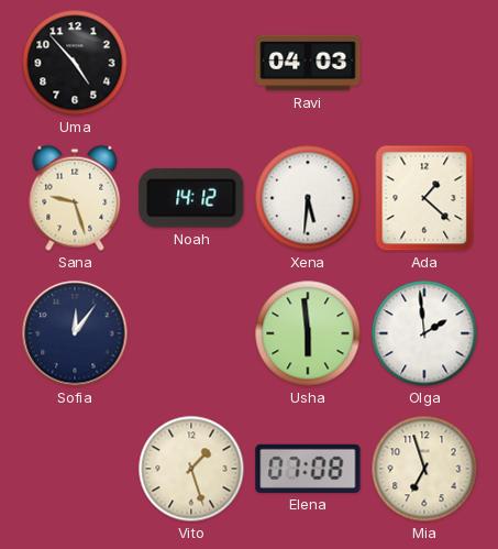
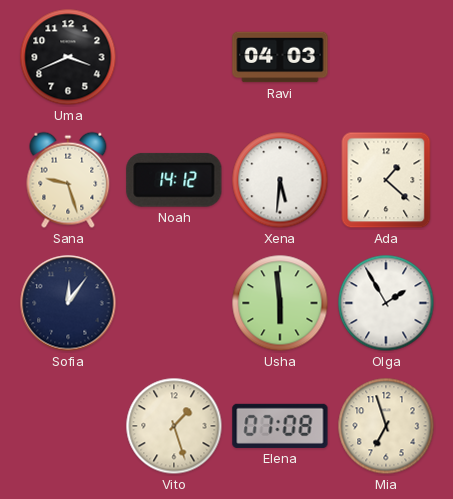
Uma: 4:53 -> 3:41 (68, 57)
Olga: 1:59 -> 1:55 (386, 303)
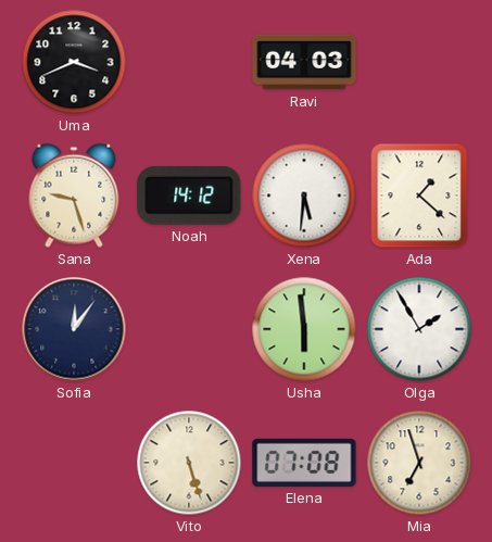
Vito: 1:27 -> 5:27 (189, 463)
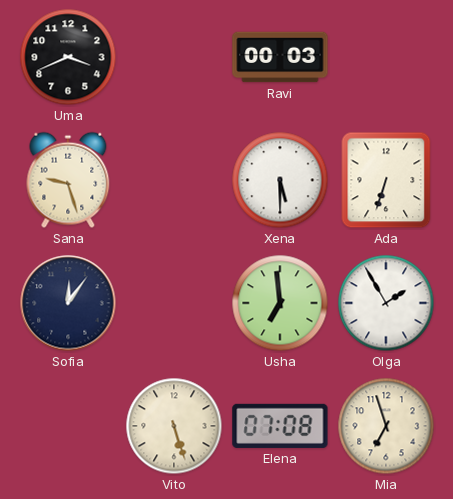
Ravi: 04:03 -> 00:03 (280, 57)
Noah: 14:12 -> none (189, 196)
Xena: 5:31 -> 5:30 (280, 180)
Ada: 1:22 -> 6:33 (386, 180)
Usha: 5:59 -> 6:59 (280, 303)
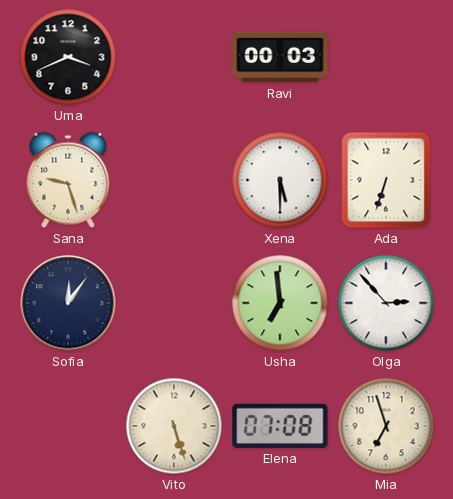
Olga: 1:55 -> 2:53 (386, 303)
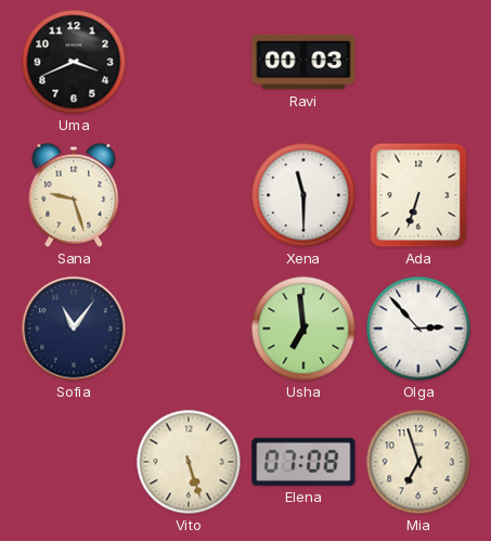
Xena: 5:30 -> 11:30 (303, 195)
Sofia: 12:06 -> 11:06 (74, 329)
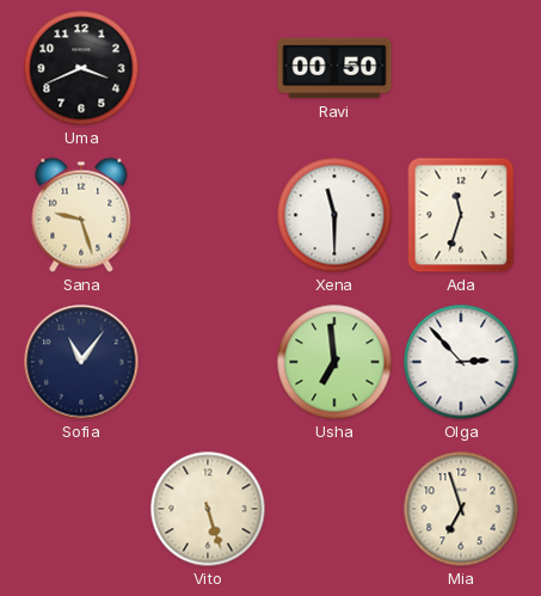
Ravi: 00:03 -> 00:50 (334, 68)
Ada: 6:33 -> 11:33 (461, 215)
Elena: 07:08 -> none (303, 462)
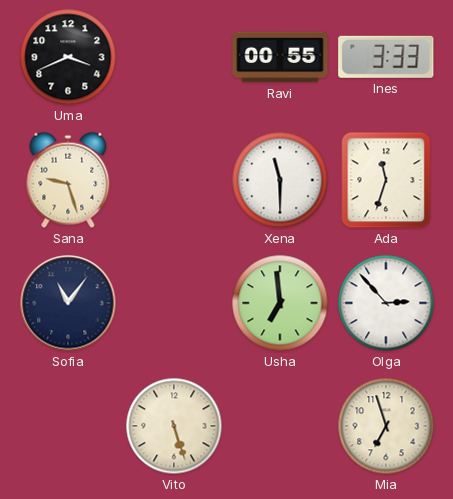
Ravi: 00:50 -> 00:55 (280, 57)
Ines: none -> 3:33 (386, 57)
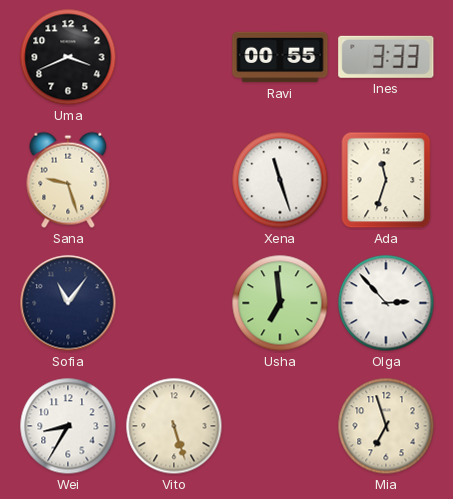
Xena: 11:30 -> 11:27 (280, 180)
Wei: none -> 8:35 (68, 426)
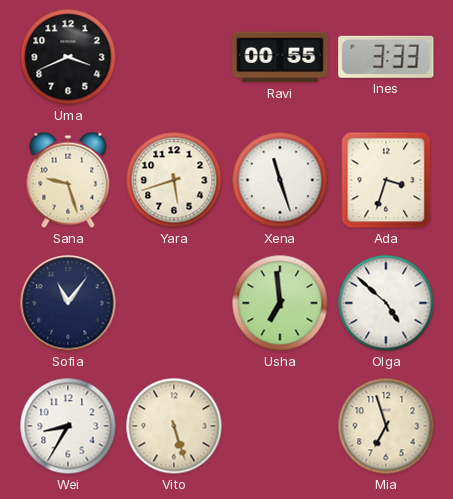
Yara: none -> 5:42 (174, 180)
Ada: 11:33 -> 3:33 (386, 180)
Olga: 2:53 -> 4:52 (386, 303)
